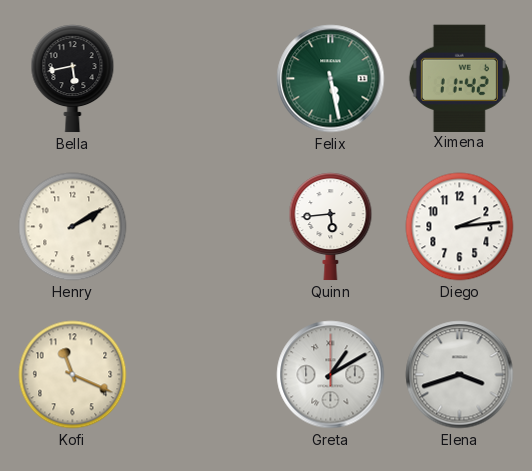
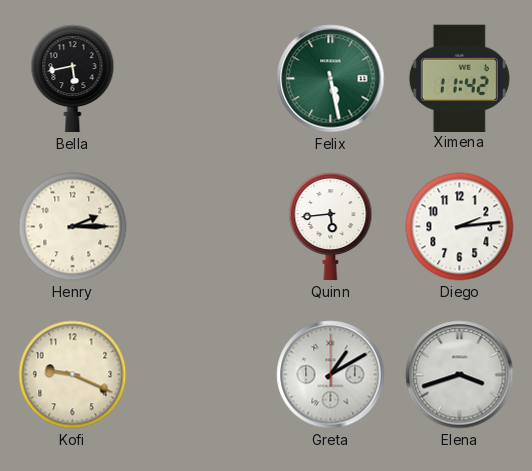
Henry: 2:10 -> 2:15 (73, 227)
Kofi: 11:19 -> 9:19 (73, 375)
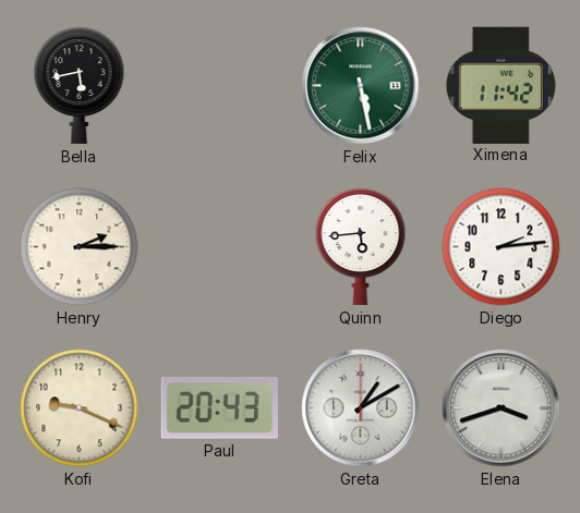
Paul: none -> 20:43 (219, 407)
